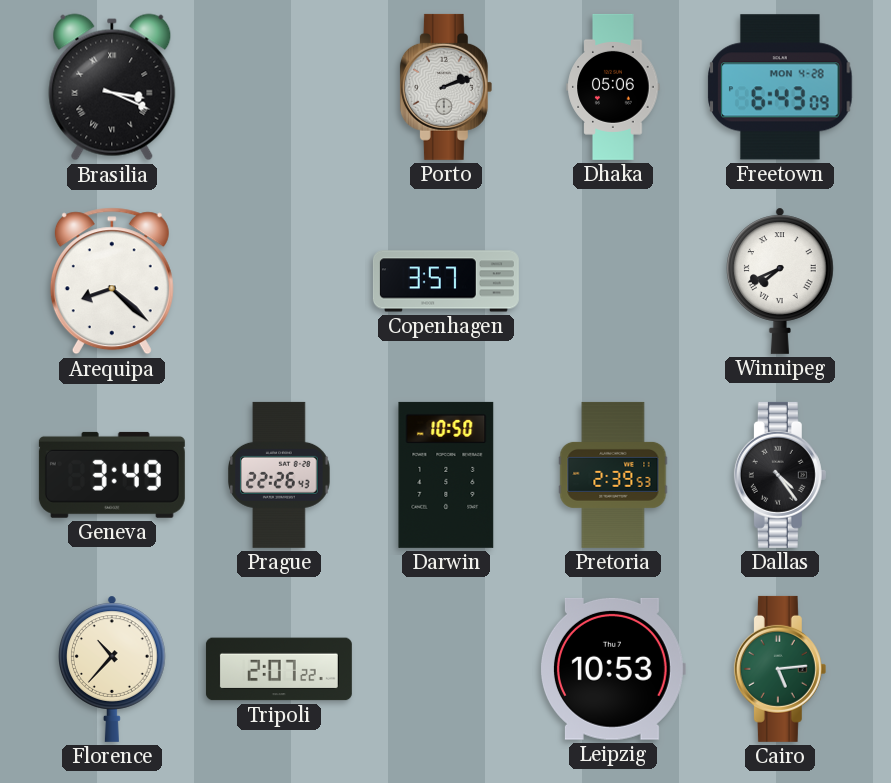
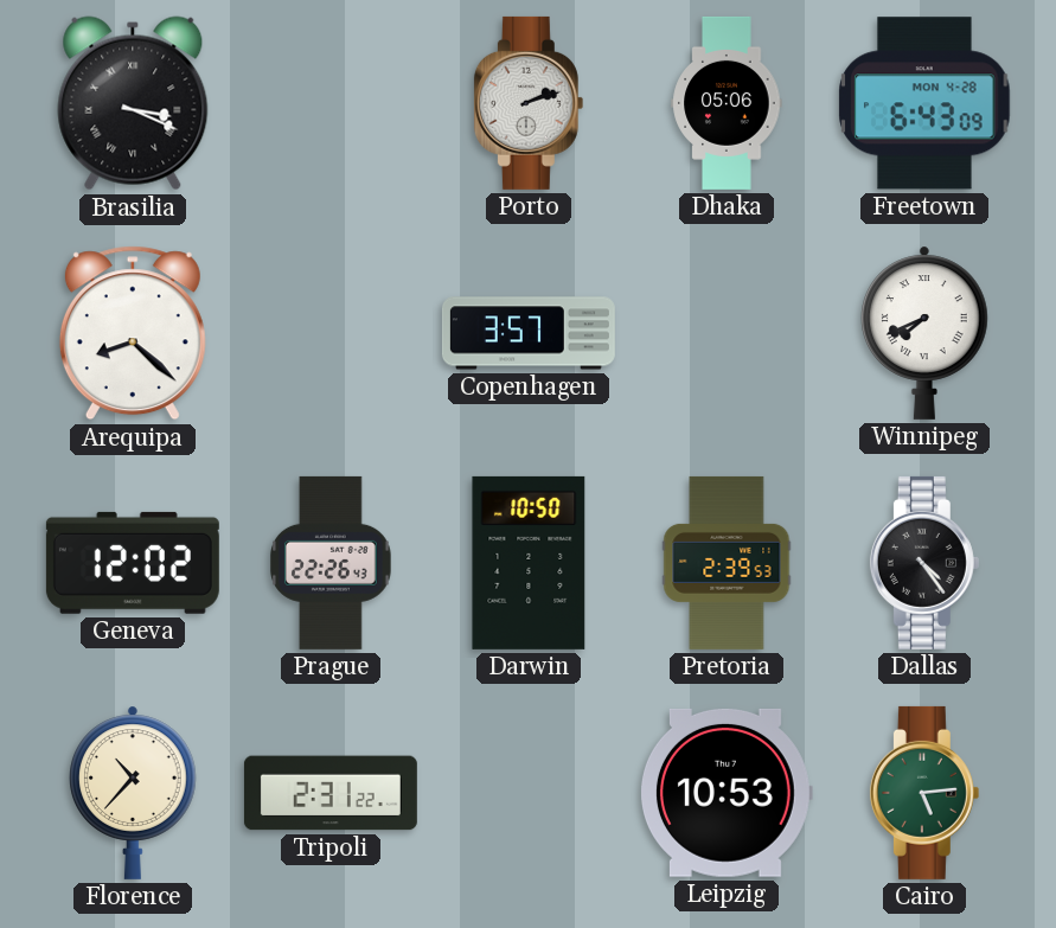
Geneva: 3:49 -> 12:02 (133, 563)
Tripoli: 2:07 -> 2:31 (331, 793)
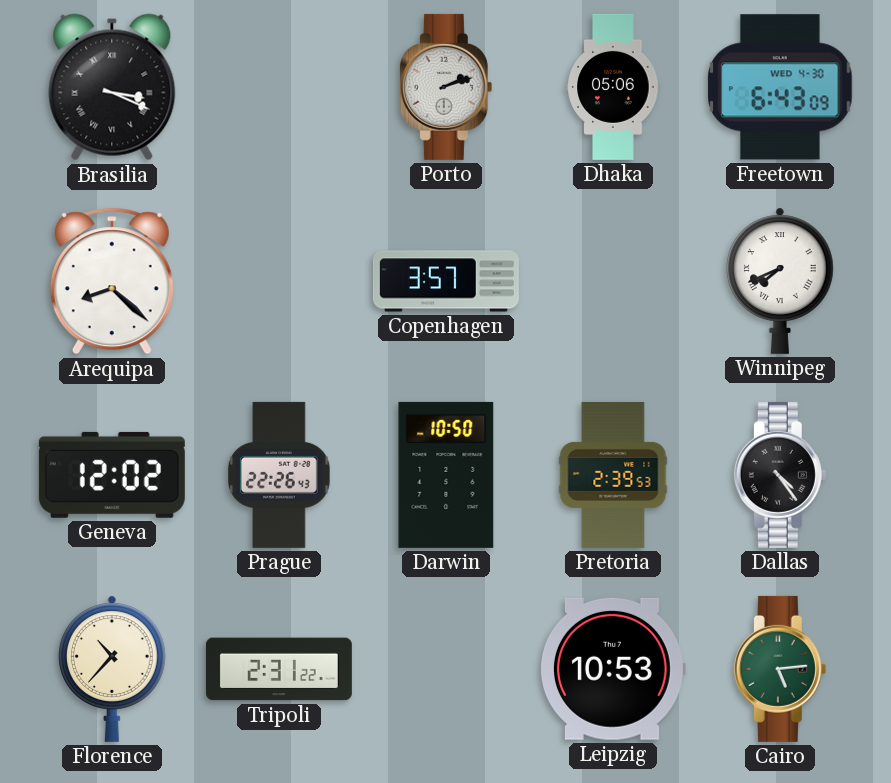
Freetown date: MON 4-28 -> WED 4-30 (780, 87)
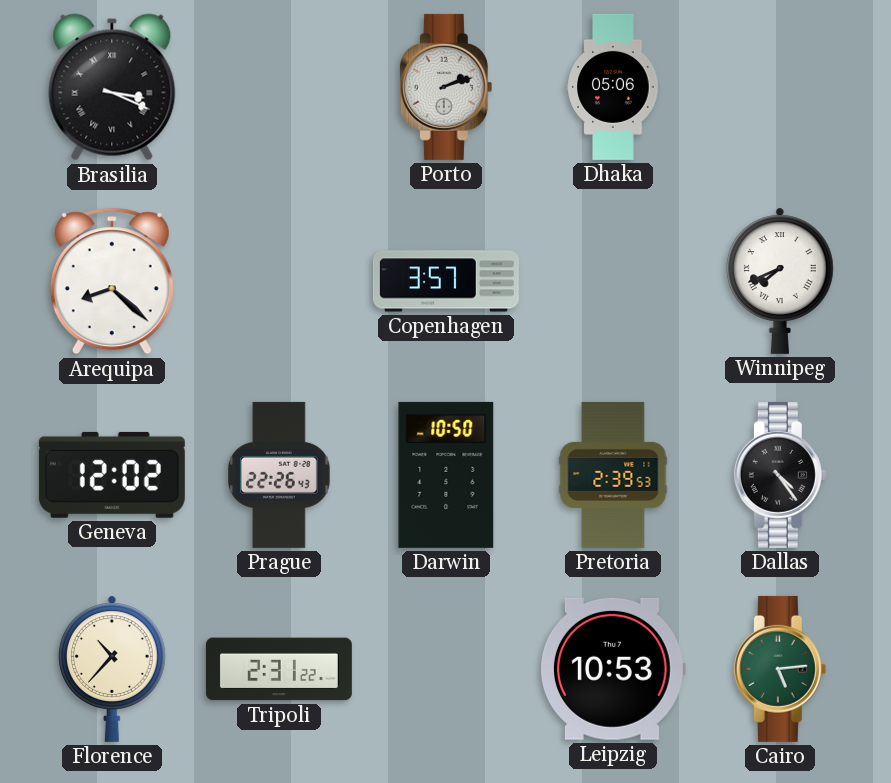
Freetown: 6:43 -> none (780, 87)
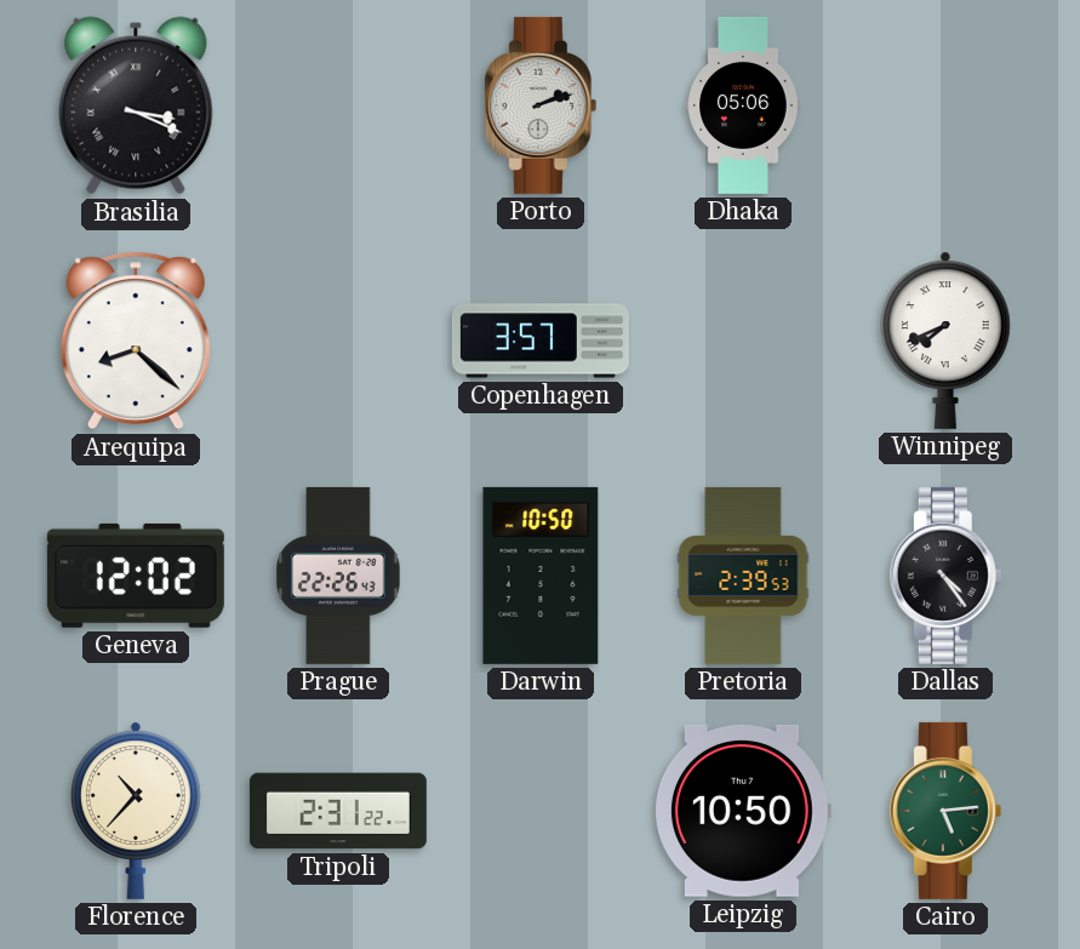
Leipzig: 10:53 -> 10:50 (742, 811)
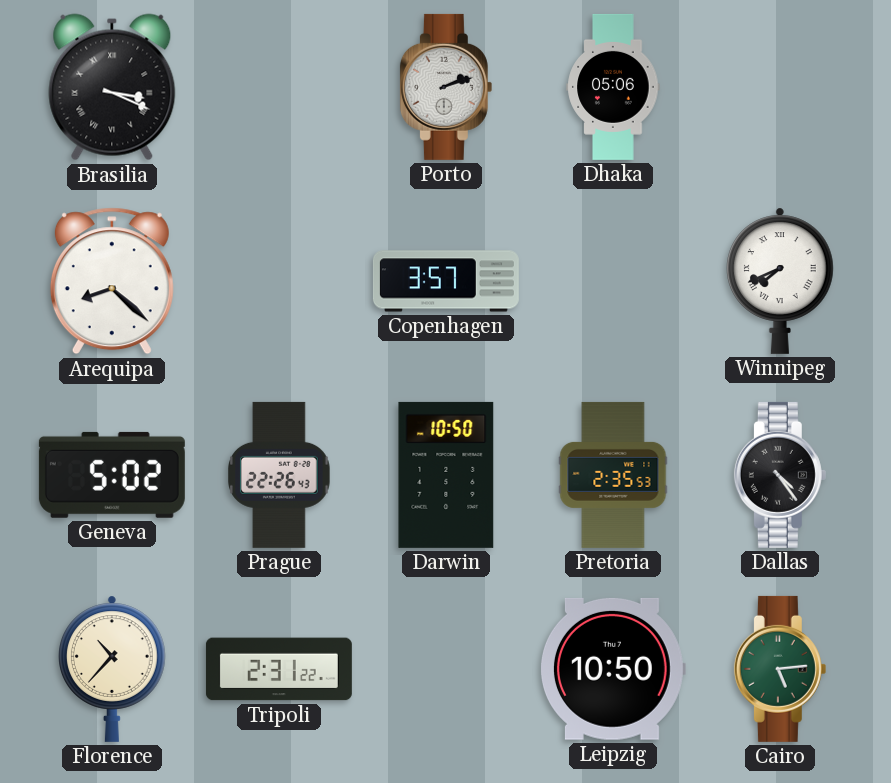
Geneva: 12:02 -> 5:02 (112, 475)
Pretoria: 2:39 -> 2:35 (613, 475)
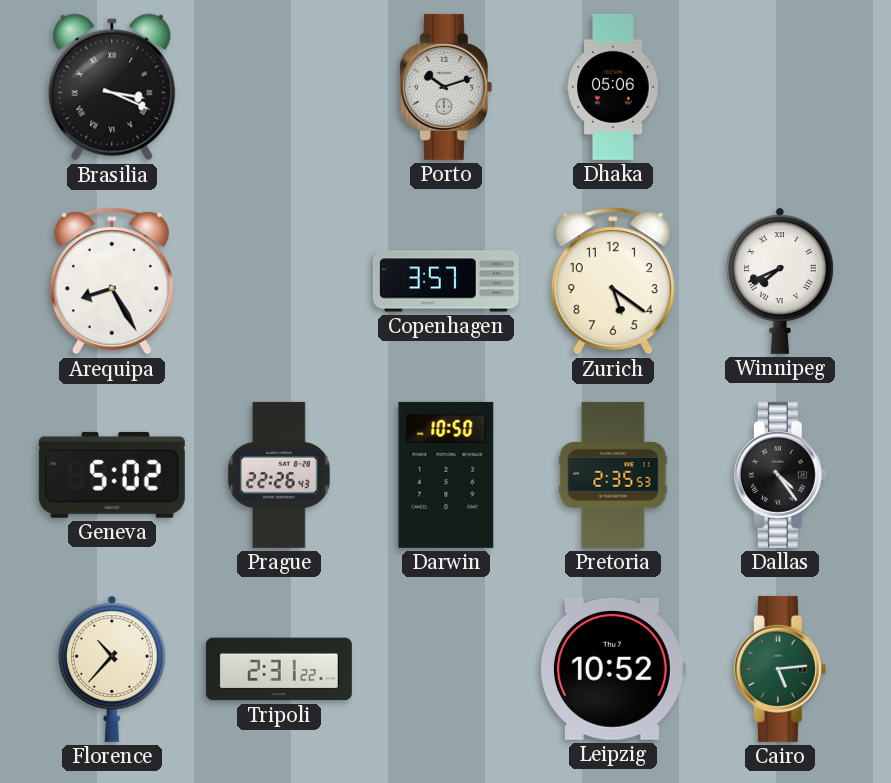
Porto: 2:12 -> 10:12 (446, 87)
Arequipa: 8:22 -> 8:25 (112, 281)
Zurich: none -> 5:21 (613, 281)
Leipzig: 10:50 -> 10:52 (612, 669)
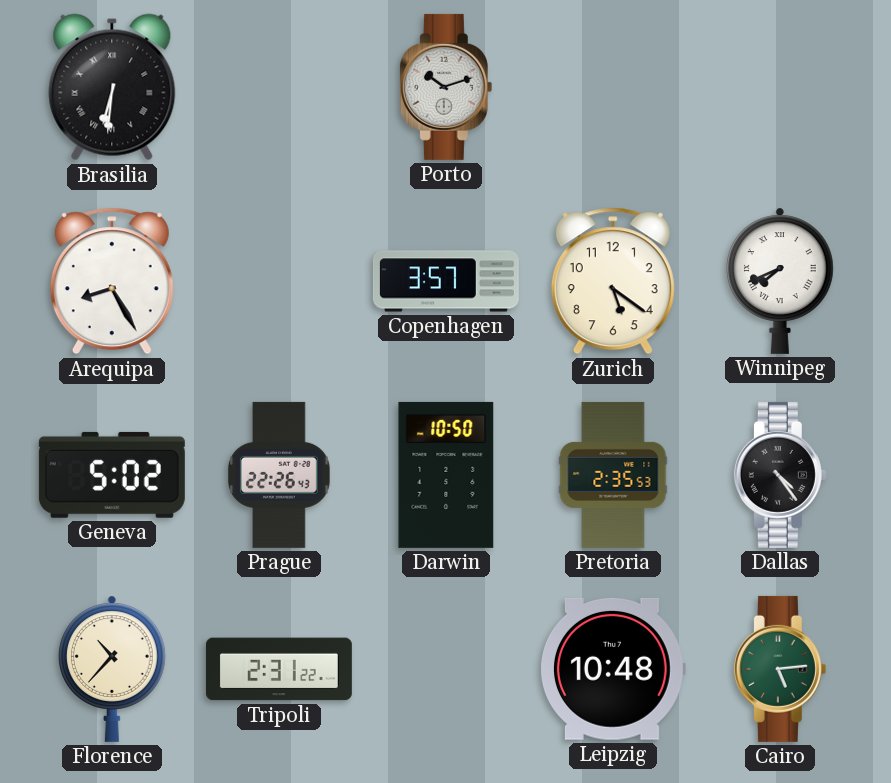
Brasilia: 3:19 -> 6:31 (112, 87)
Dhaka: 05:06 -> none (613, 87)
Leipzig: 10:52 -> 10:48 (612, 669)
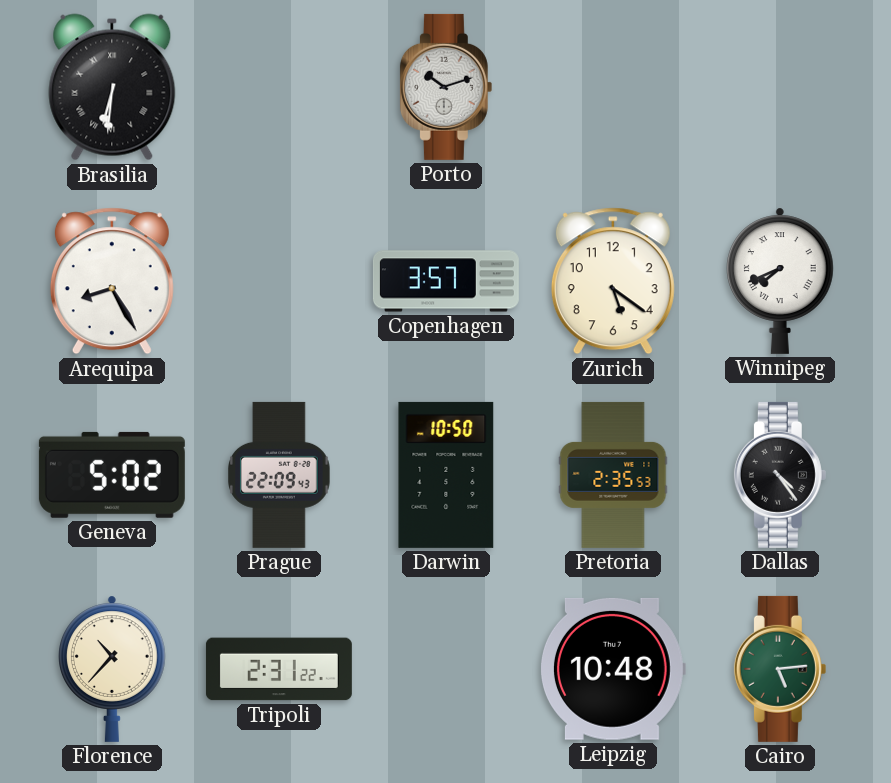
Prague: 22:26 -> 22:09 (280, 475)
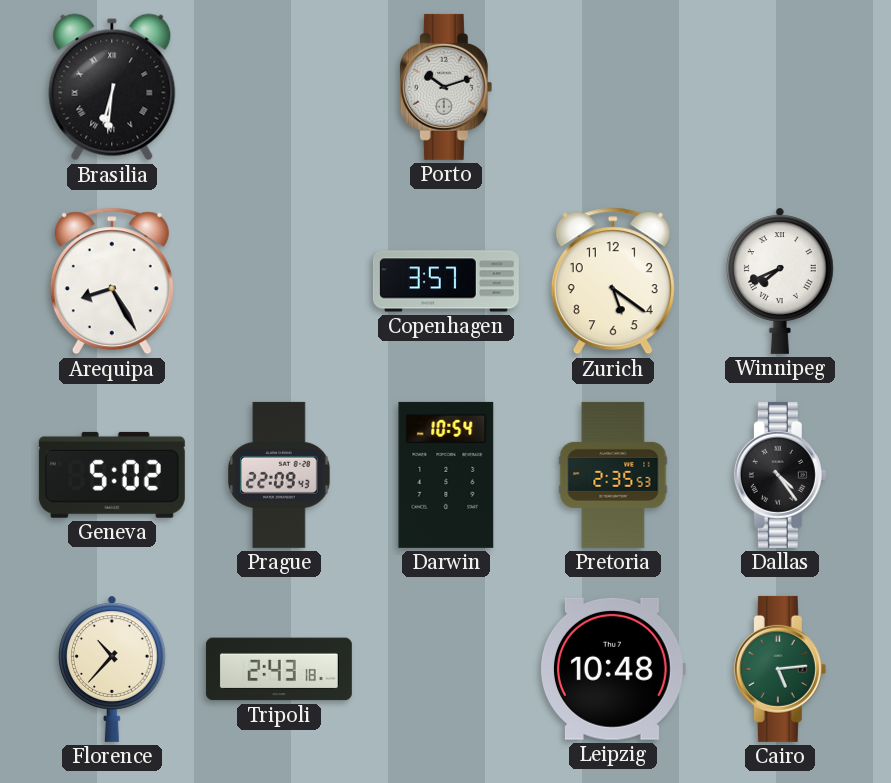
Darwin: 10:50 -> 10:54 (446, 475)
Tripoli: 2:31 -> 2:43 (279, 669)
